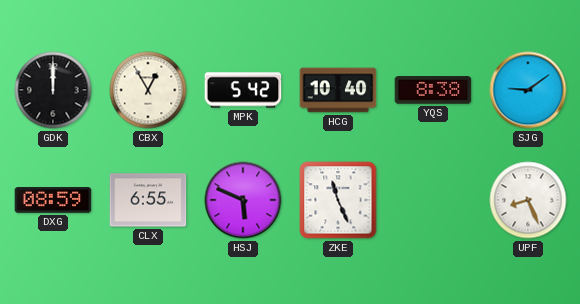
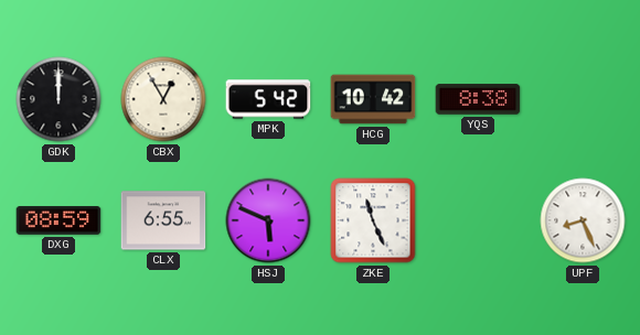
HCG: 10:40 -> 10:42 (373, 99)
SJG: 9:09 -> none (528, 90)
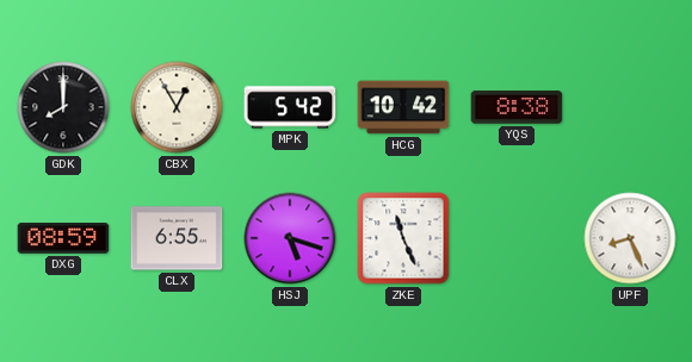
GDK: 12:00 -> 8:00 (63, 107)
HSJ: 5:49 -> 5:18 (290, 238)
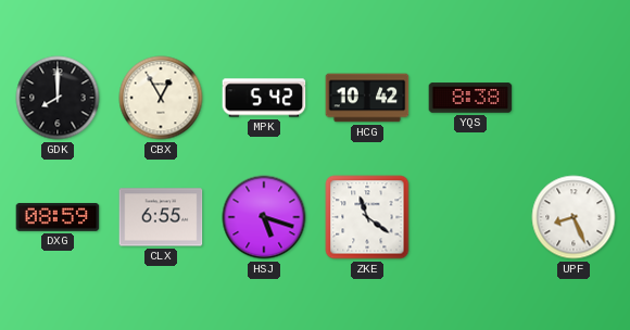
ZKE: 11:26 -> 11:21 (367, 217)
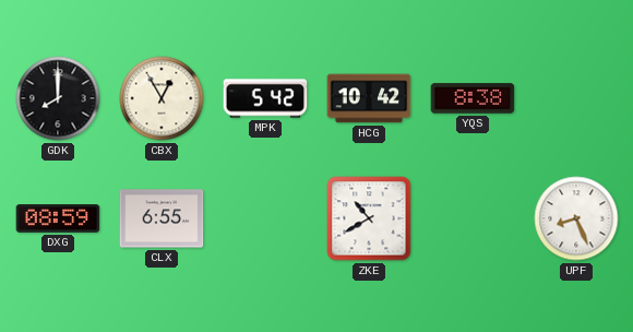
HSJ: 5:18 -> none (264, 217)
ZKE: 11:21 -> 10:40 (369, 218)
